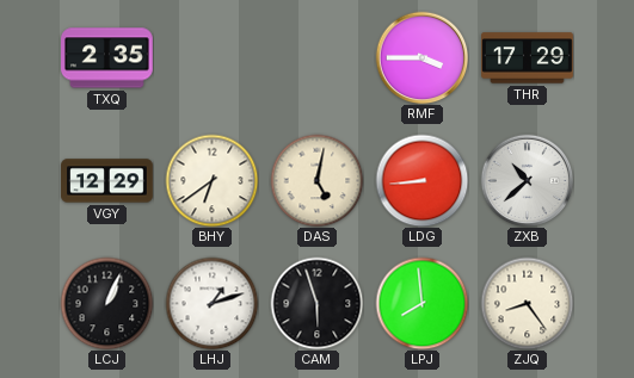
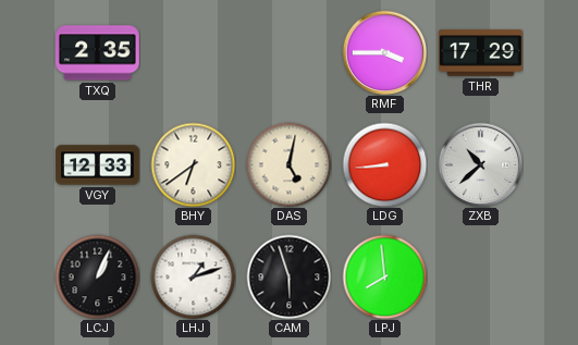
VGY: 12:29 -> 12:33 (98, 165)
ZJQ: 8:24 -> none (527, 303)
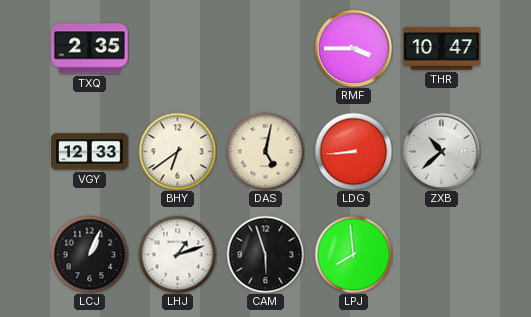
THR: 17:29 -> 10:47 (442, 49)
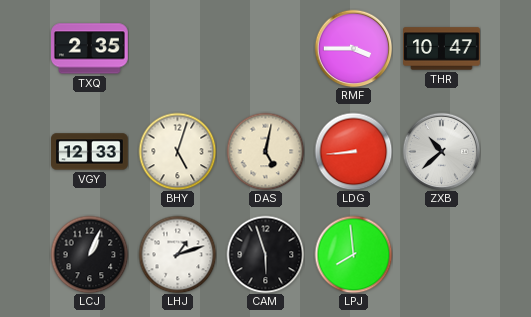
BHY: 6:39 -> 5:03 (177, 151)
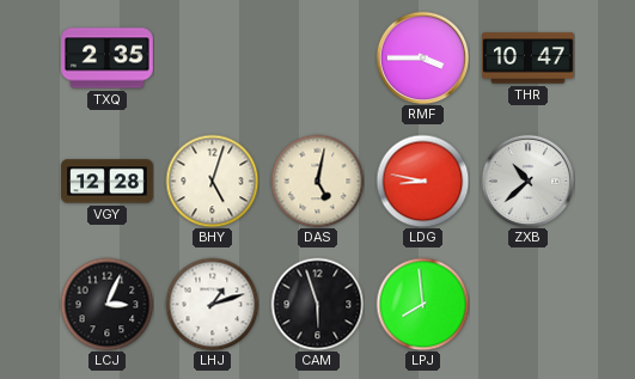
VGY: 12:33 -> 12:28 (108, 182)
LDG: 8:44 -> 8:47 (422, 181)
LCJ: 1:04 -> 3:04 (106, 304)
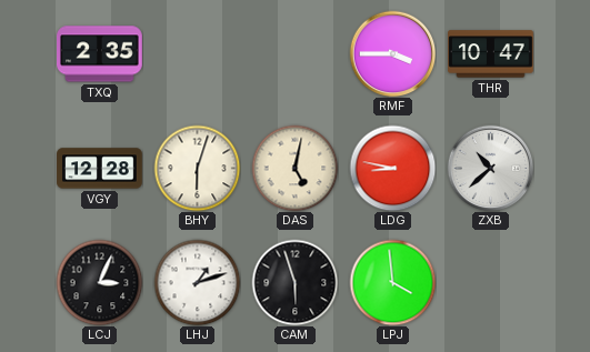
BHY: 5:03 -> 6:03 (197, 168)
LPJ: 7:59 -> 3:59 (392, 282)
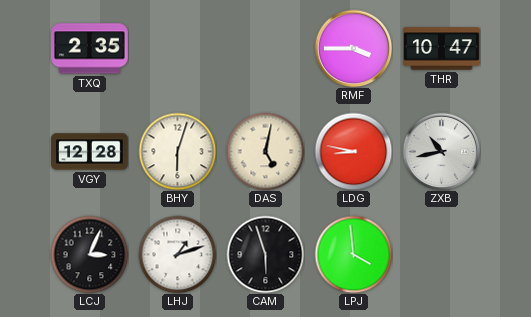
ZXB: 10:38 -> 10:43 (441, 151)
